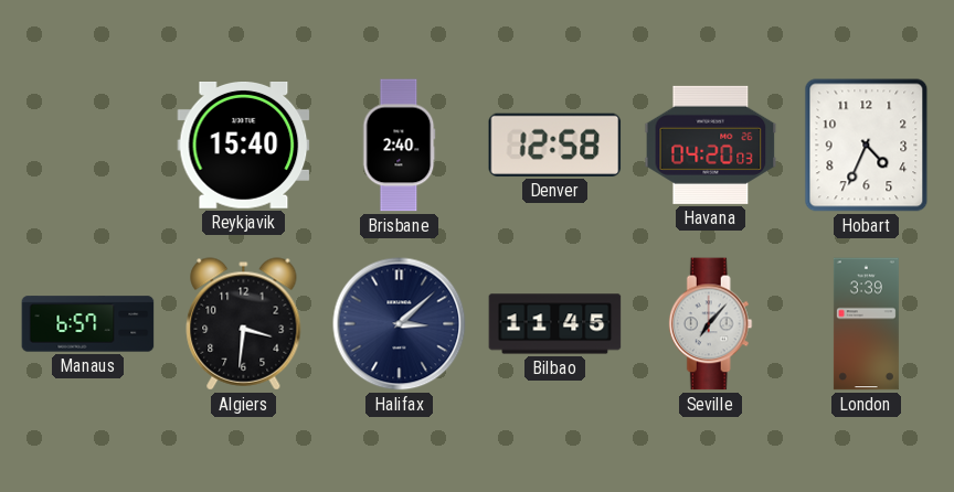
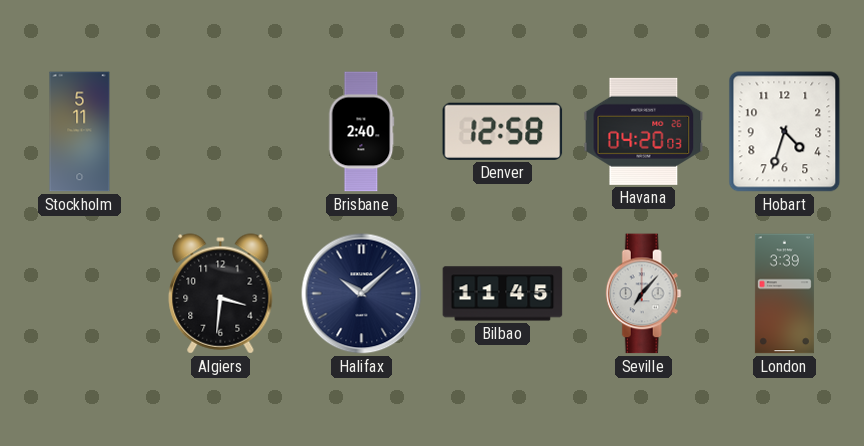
Stockholm: none -> 5:11 (80, 132)
Reykjavik: 15:40 -> none (244, 146)
Hobart: 4:34 -> 4:33 (785, 132)
Manaus: 6:57 -> none (88, 324)
Halifax: 3:08 -> 10:08 (362, 294)
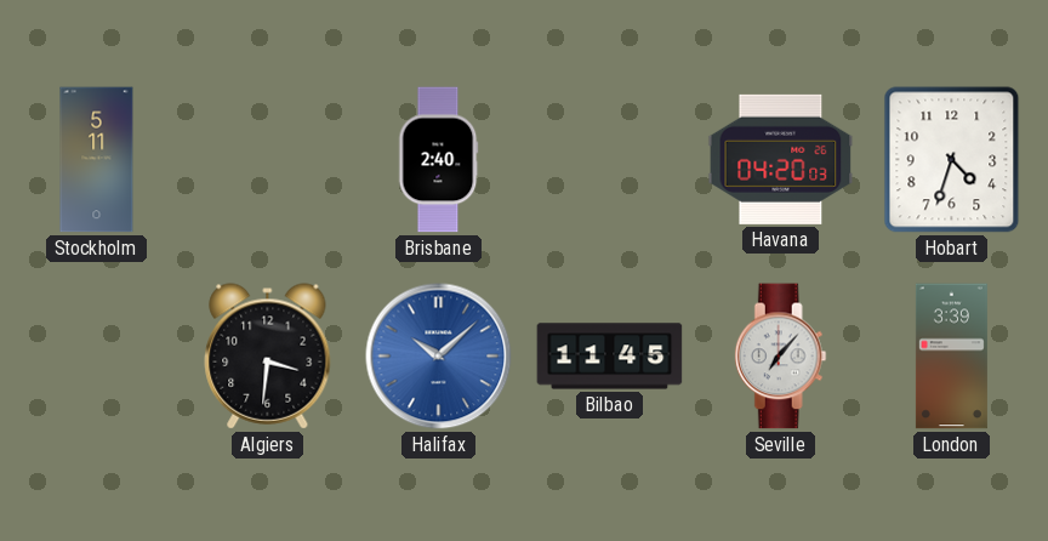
Denver: 12:58 -> none (503, 131)
Halifax dial: navy -> blue (439, 357)
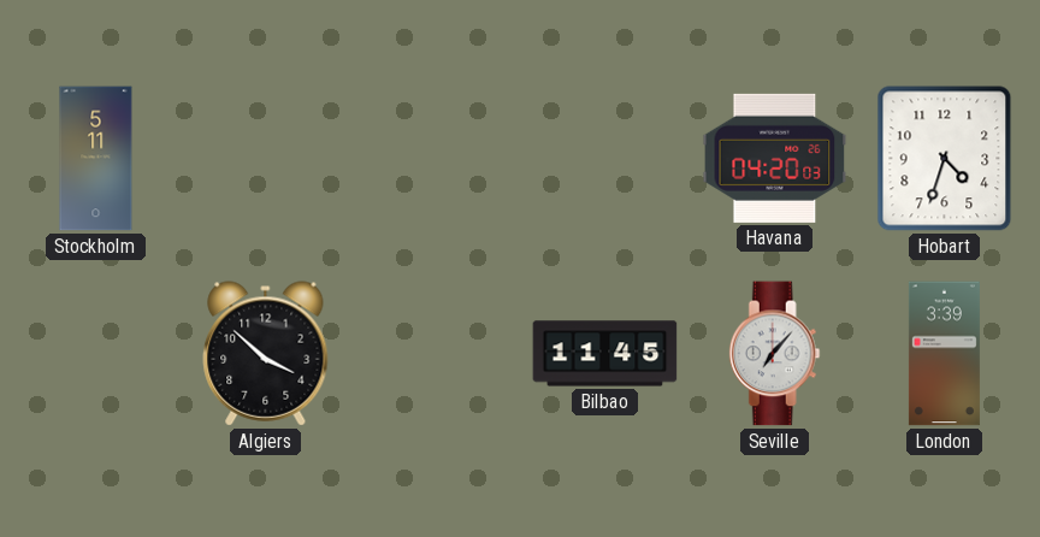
Brisbane: 2:40 -> none (439, 160)
Algiers: 3:31 -> 3:52 (266, 354)
Halifax: 10:08 -> none (439, 357)
